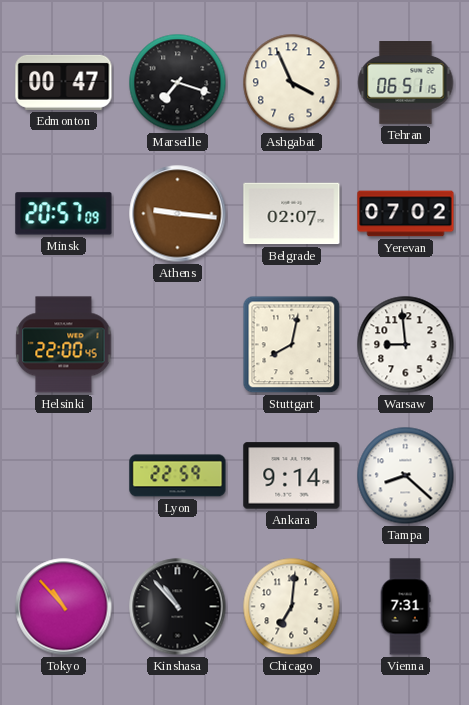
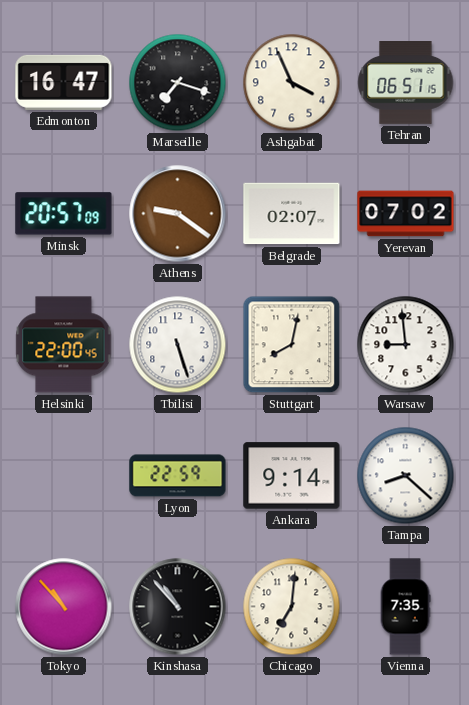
Edmonton: 00:47 -> 16:47 (64, 82)
Athens: 9:16 -> 9:21 (178, 214)
Tbilisi: none -> 5:27 (178, 345)
Vienna: 7:31 -> 7:35 (405, 607)
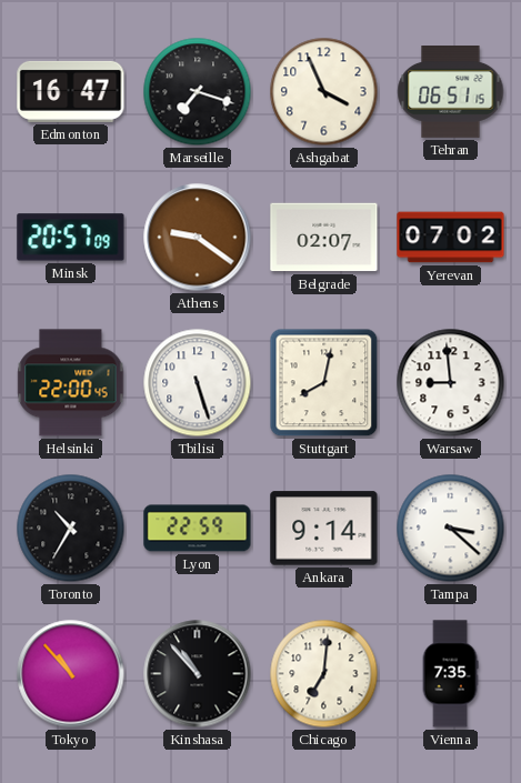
Toronto: none -> 10:35 (71, 529)
Tampa: 8:22 -> 3:22 (451, 529)
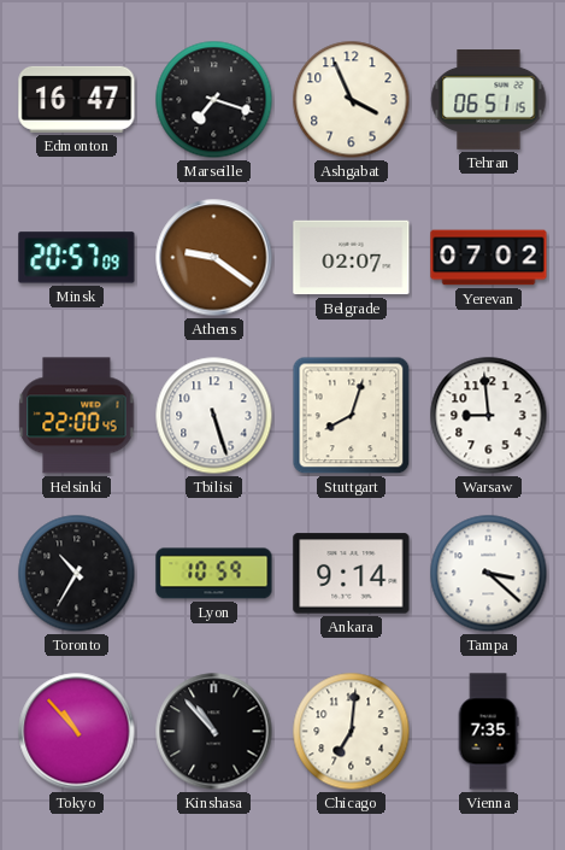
Stuttgart: 8:02 -> 8:03 (352, 416)
Lyon: 22:59 -> 10:59 (214, 574)
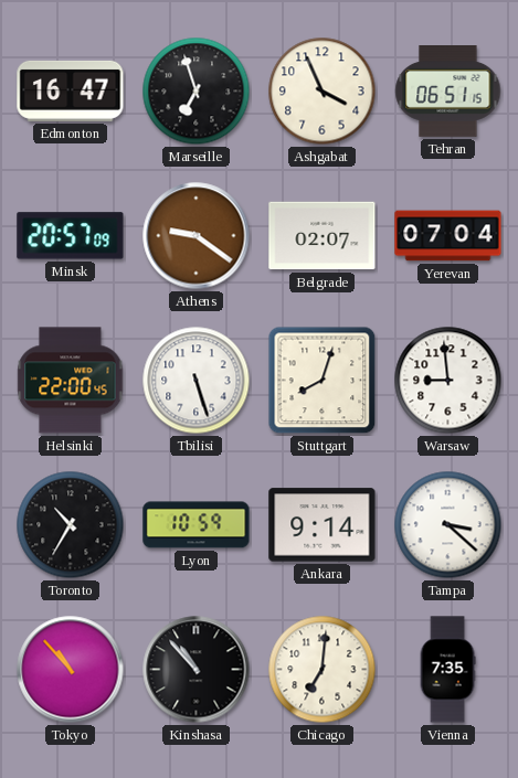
Marseille: 7:18 -> 6:57 (197, 92)
Yerevan: 07:02 -> 07:04 (448, 236)
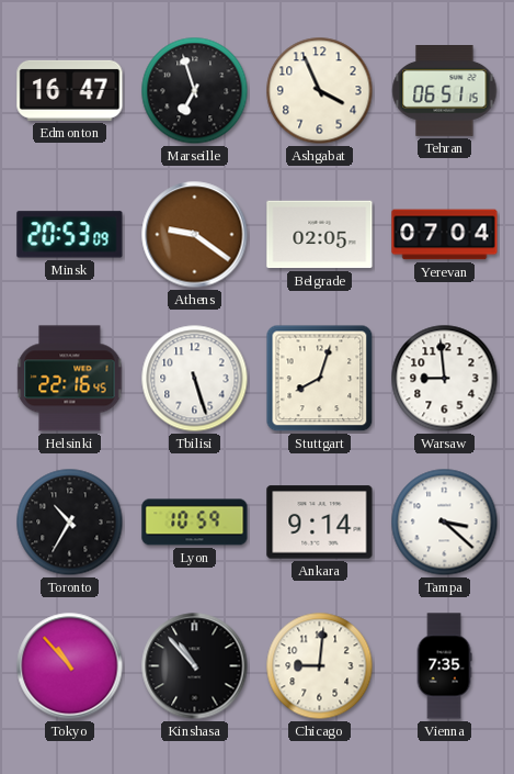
Minsk: 20:57 -> 20:53 (70, 235)
Belgrade: 02:07 -> 02:05 (320, 235)
Helsinki: 22:00 -> 22:16 (70, 379)
Chicago: 7:01 -> 9:01 (320, 666)
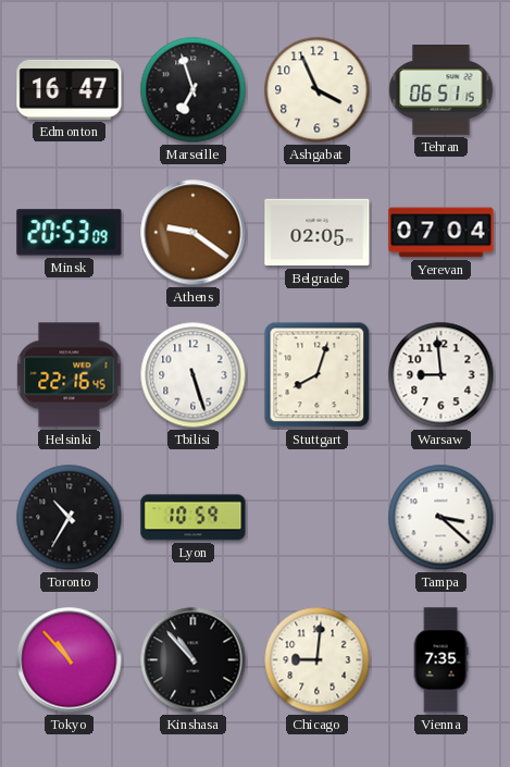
Ankara: 9:14 -> none (320, 523)
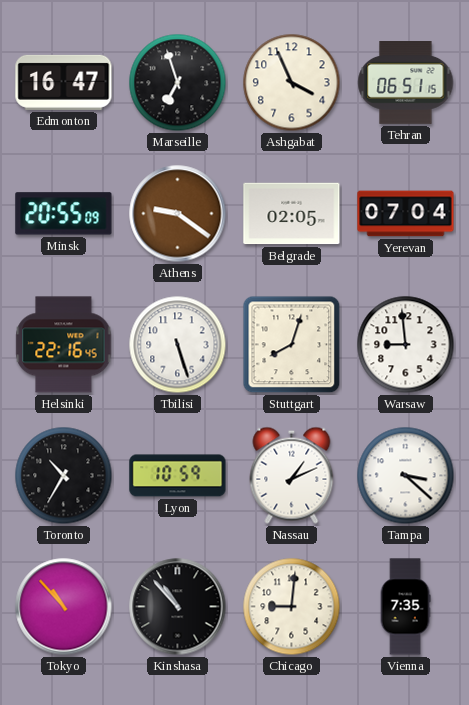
Minsk: 20:53 -> 20:55 (64, 214)
Nassau: none -> 1:11 (292, 475)
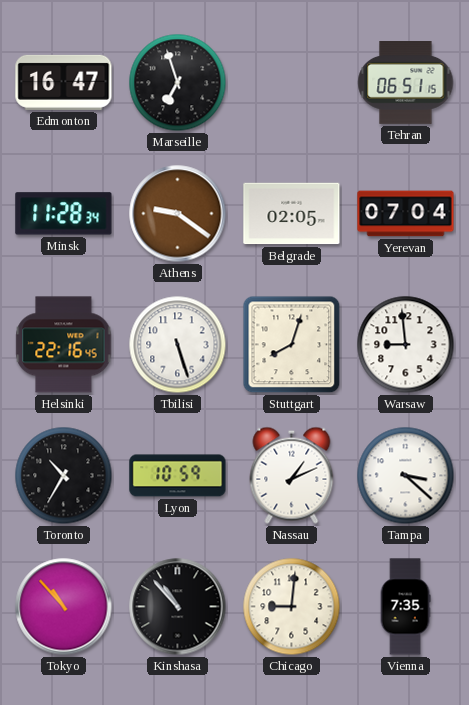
Ashgabat: 3:56 -> none (292, 83)
Minsk: 20:55 -> 11:28 (64, 214)
